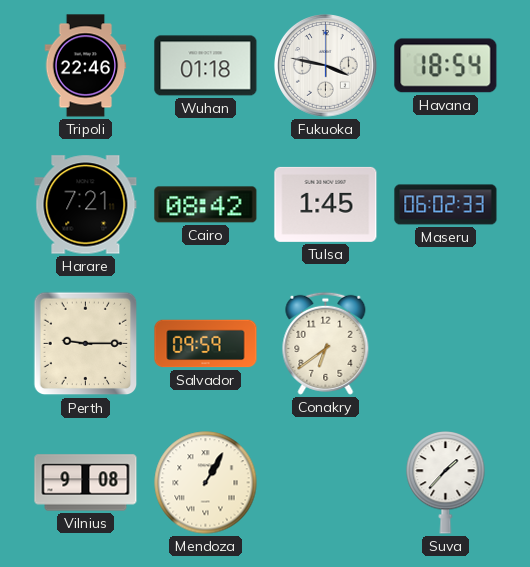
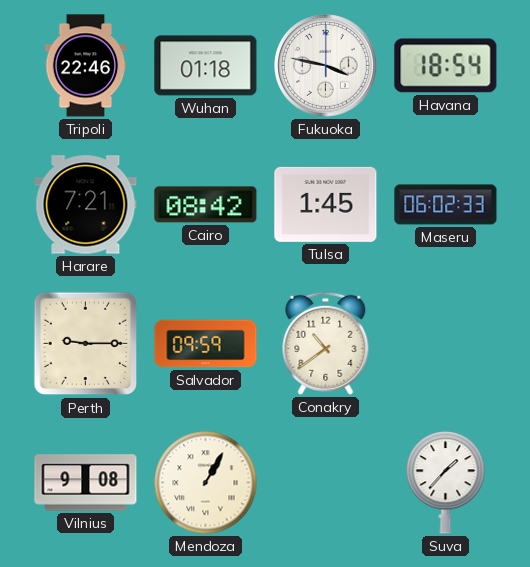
Conakry: 6:39 -> 10:39 (326, 343)
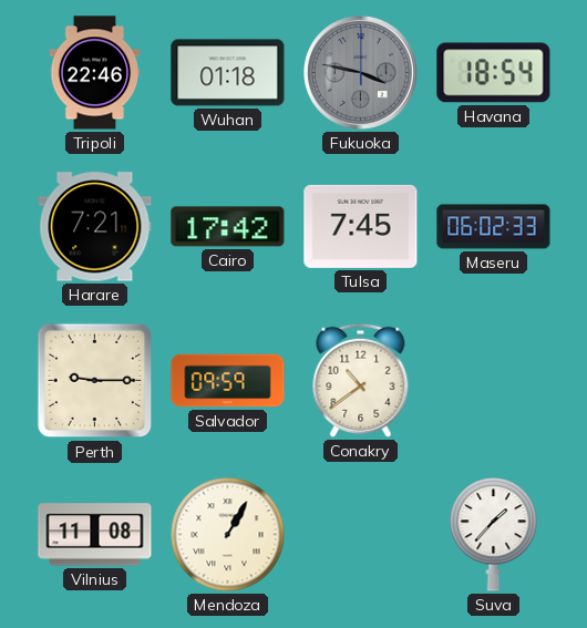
Fukuoka dial: white -> grey (361, 73)
Cairo: 08:42 -> 17:42 (228, 227)
Tulsa: 1:45 -> 7:45 (361, 226)
Vilnius: 9:08 -> 11:08 (95, 535)
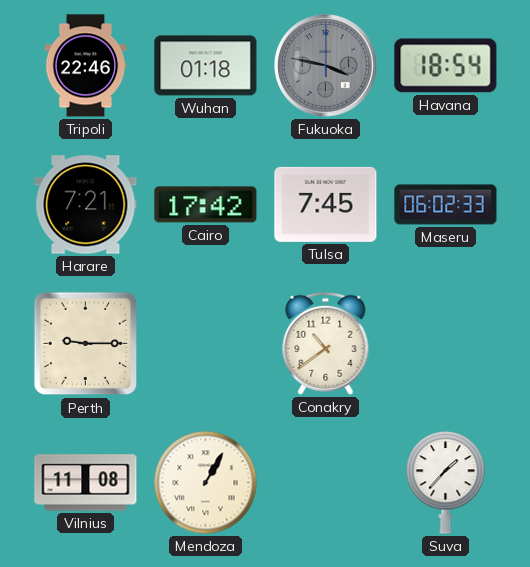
Salvador: 09:59 -> none (228, 381)
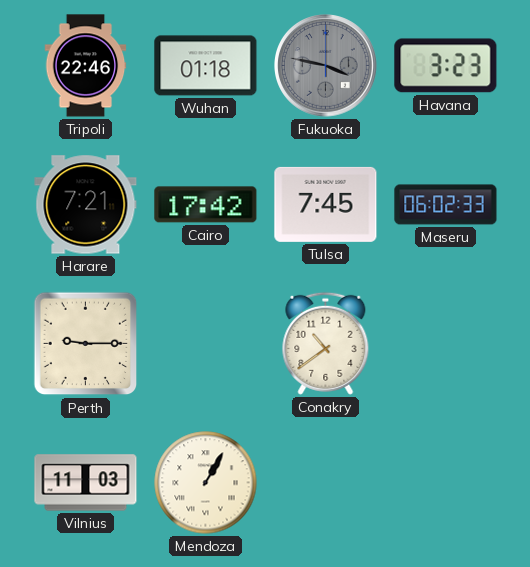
Havana: 18:54 -> 3:23 (446, 66)
Vilnius: 11:08 -> 11:03 (86, 483)
Suva: 1:37 -> none (446, 483)
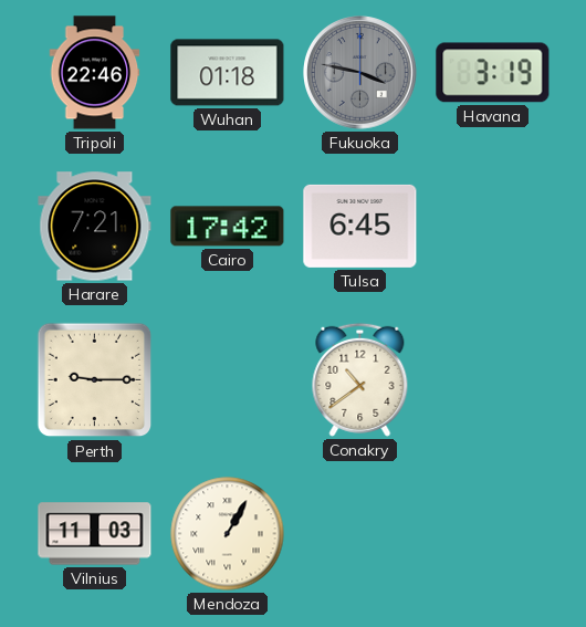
Havana: 3:23 -> 3:19 (493, 73)
Tulsa: 7:45 -> 6:45 (360, 226)
Maseru: 06:02 -> none (446, 205)
